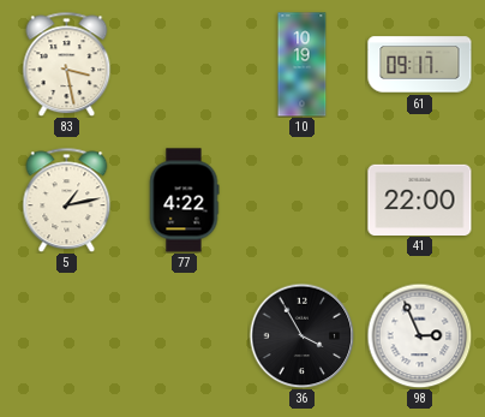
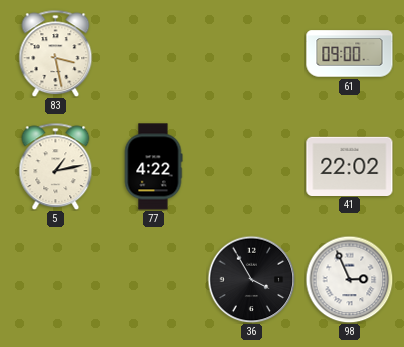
10: 10:19 -> none (303, 65)
61: 09:17 -> 09:00 (350, 54)
41: 22:00 -> 22:02 (350, 166)
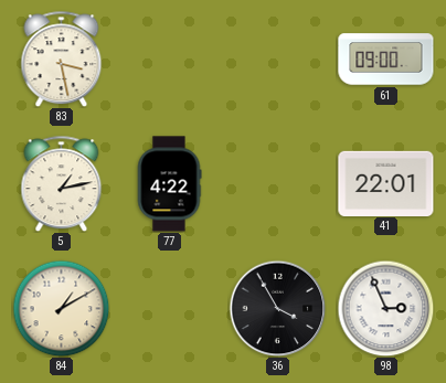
41: 22:02 -> 22:01 (386, 183)
84: none -> 1:10 (61, 308)
